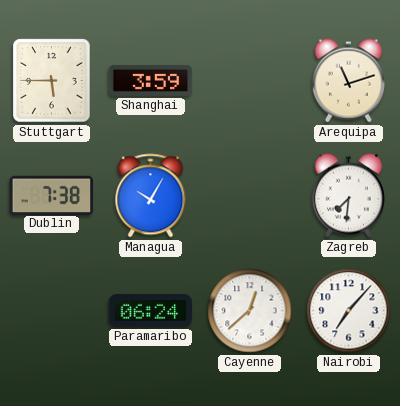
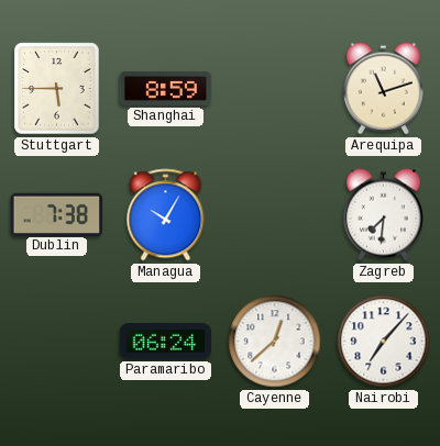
Shanghai: 3:59 -> 8:59 (166, 88)
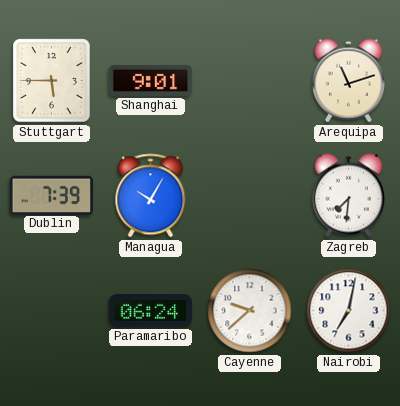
Shanghai: 8:59 -> 9:01 (151, 80)
Dublin: 7:38 -> 7:39 (52, 195)
Cayenne: 12:38 -> 9:38 (250, 311)
Nairobi: 7:07 -> 7:02 (349, 311)
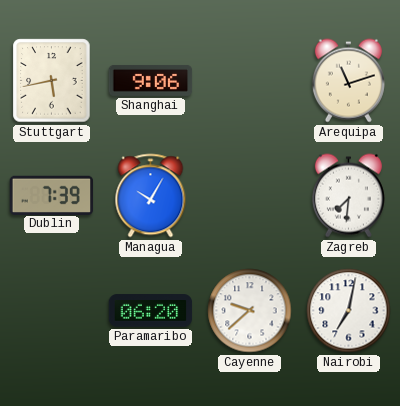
Stuttgart: 5:45 -> 5:43 (52, 81)
Shanghai: 9:01 -> 9:06 (151, 80)
Paramaribo: 06:24 -> 06:20 (151, 311)
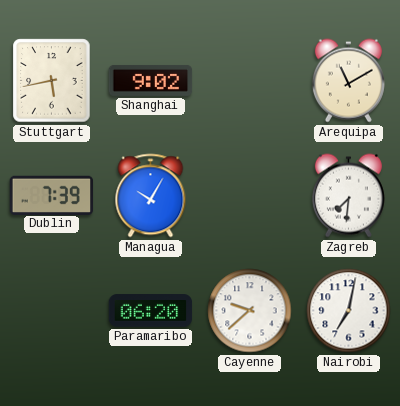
Shanghai: 9:06 -> 9:02 (151, 80)
Arequipa: 11:12 -> 11:10 (348, 81)
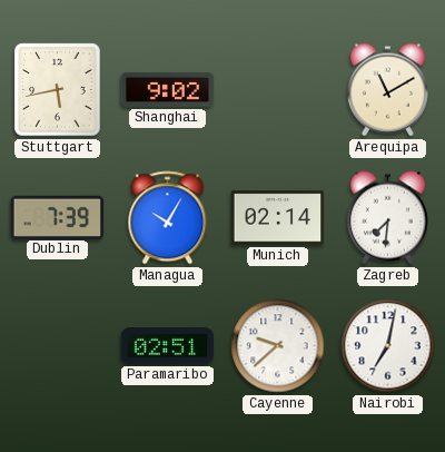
Munich: none -> 02:14 (278, 218)
Paramaribo: 06:20 -> 02:51 (168, 346)
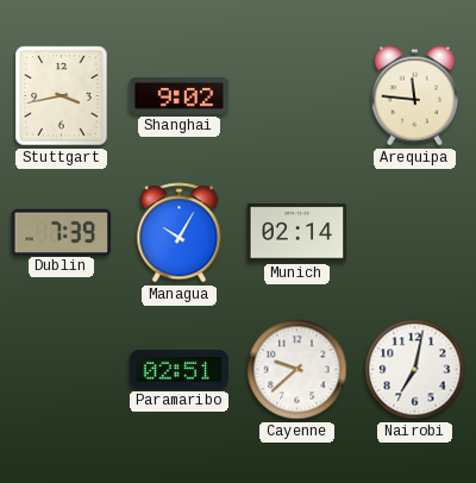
Stuttgart: 5:43 -> 3:43 (62, 96)
Arequipa: 11:10 -> 11:46 (414, 96)
Zagreb: 7:31 -> none (387, 218)
